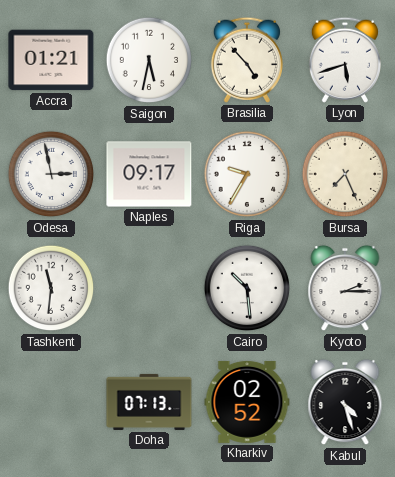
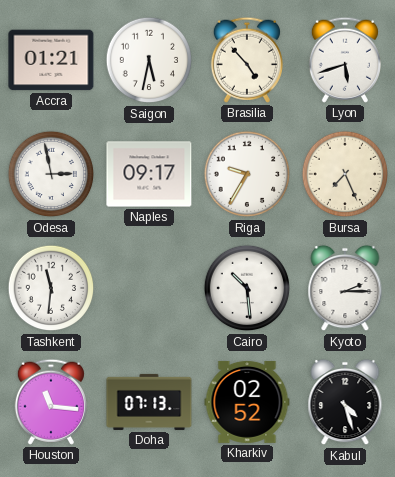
Houston: none -> 11:16 (51, 402)
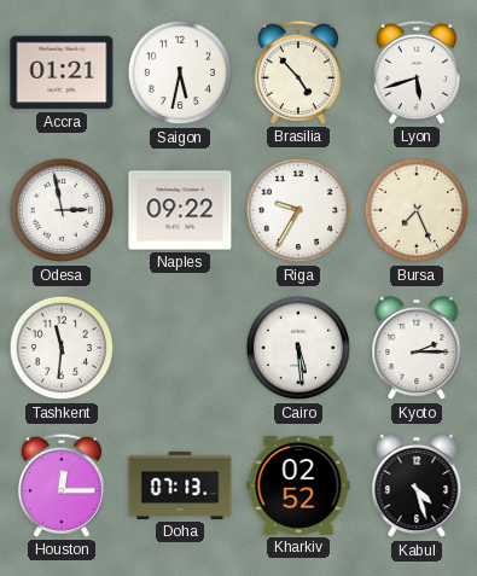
Naples: 09:17 -> 09:22 (180, 210)
Cairo: 10:29 -> 5:29 (298, 348)
Houston: 11:16 -> 12:15 (62, 485)
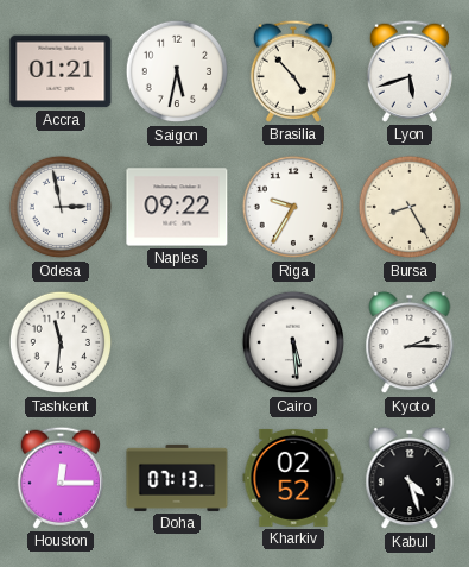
Bursa: 7:26 -> 8:25 (410, 207)
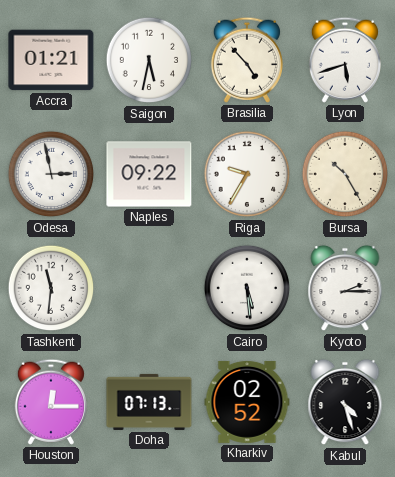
Bursa: 8:25 -> 10:25 (345, 174)
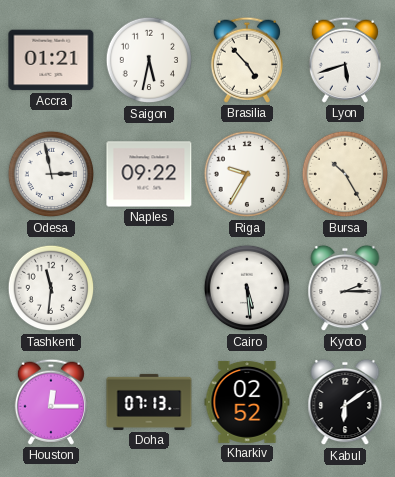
Kabul: 4:27 -> 6:09 (345, 402)
